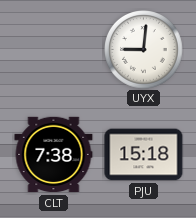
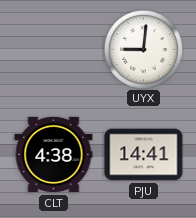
CLT: 7:38 -> 4:38 (54, 155)
PJU: 15:18 -> 14:41 (144, 155)
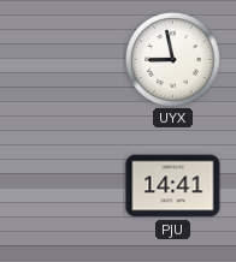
UYX: 9:01 -> 8:58 (173, 60)
CLT: 4:38 -> none (54, 155)
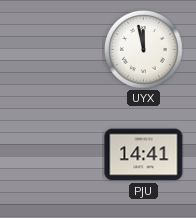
UYX: 8:58 -> 11:58 (144, 50)
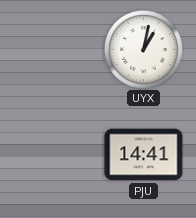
UYX: 11:58 -> 1:02 (144, 50)
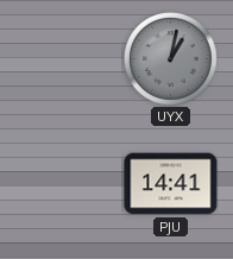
UYX dial: white -> grey (171, 59)
